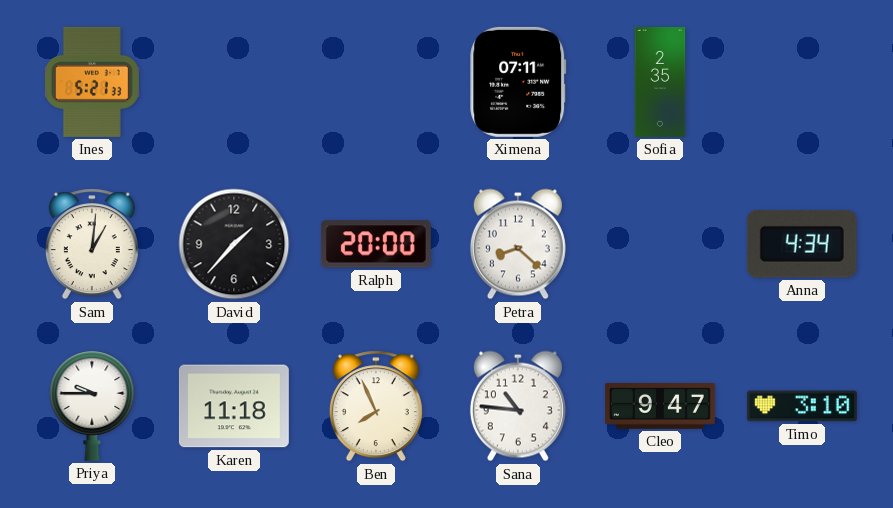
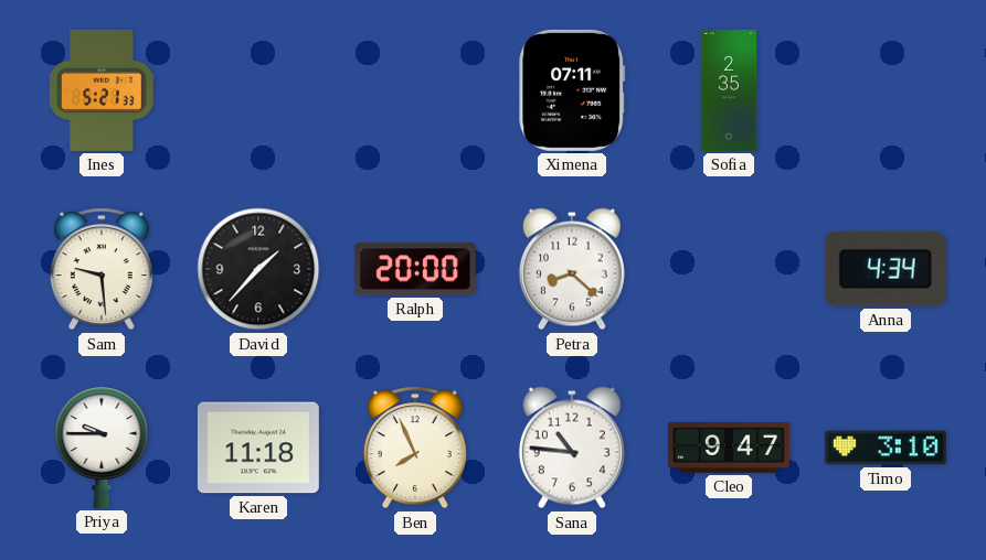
Sam: 1:01 -> 9:29 (102, 269)
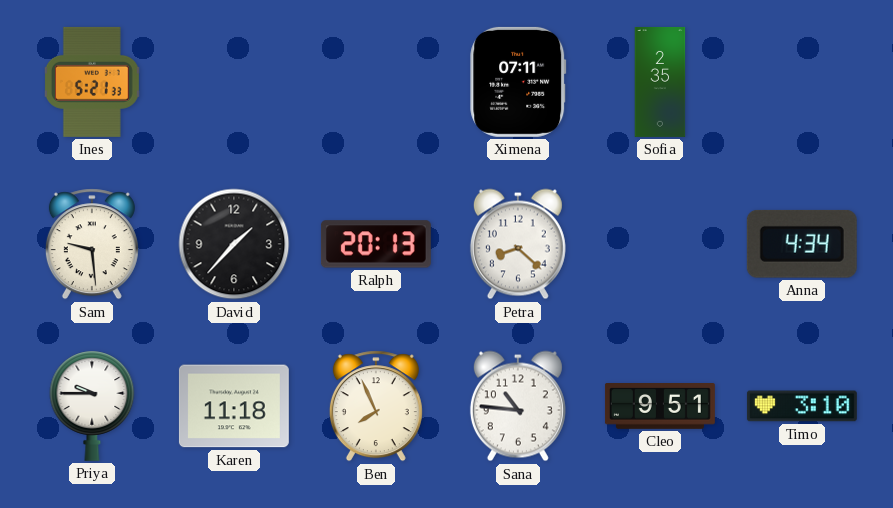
Ralph: 20:00 -> 20:13 (376, 244)
Cleo: 9:47 -> 9:51 (660, 407)
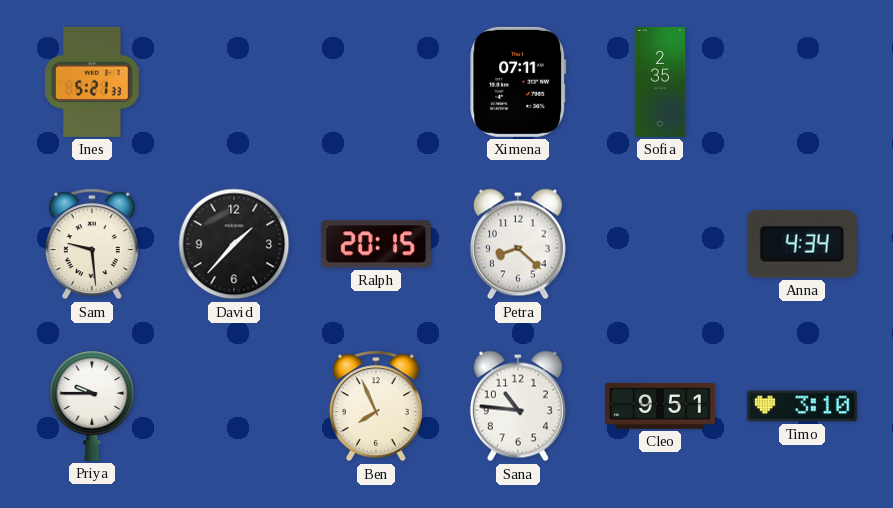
Ralph: 20:13 -> 20:15 (376, 244)
Karen: 11:18 -> none (234, 406)
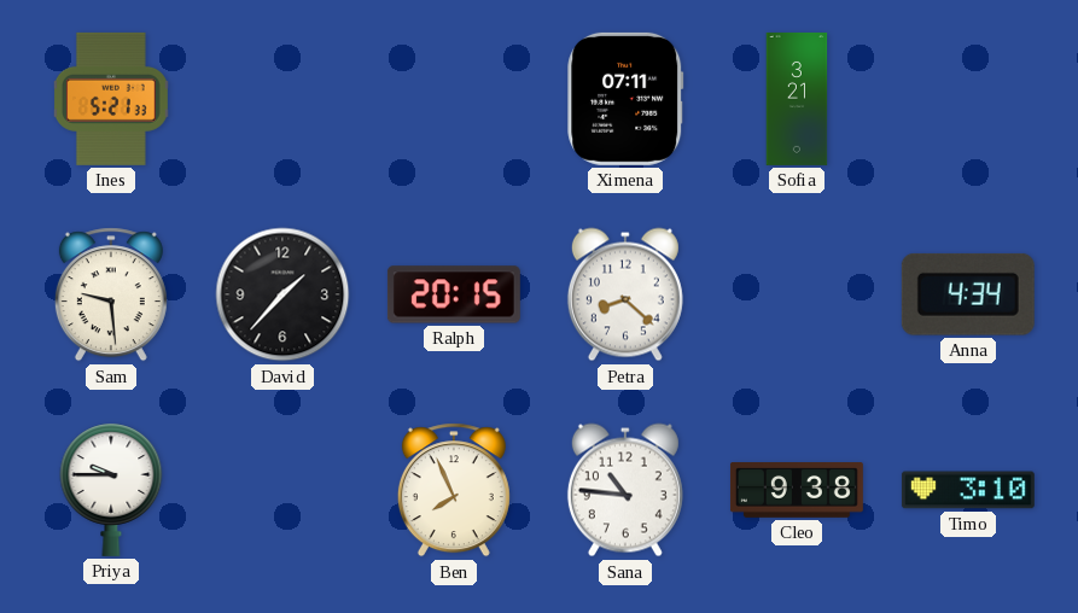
Sofia: 2:35 -> 3:21 (797, 99)
Cleo: 9:51 -> 9:38 (797, 491)
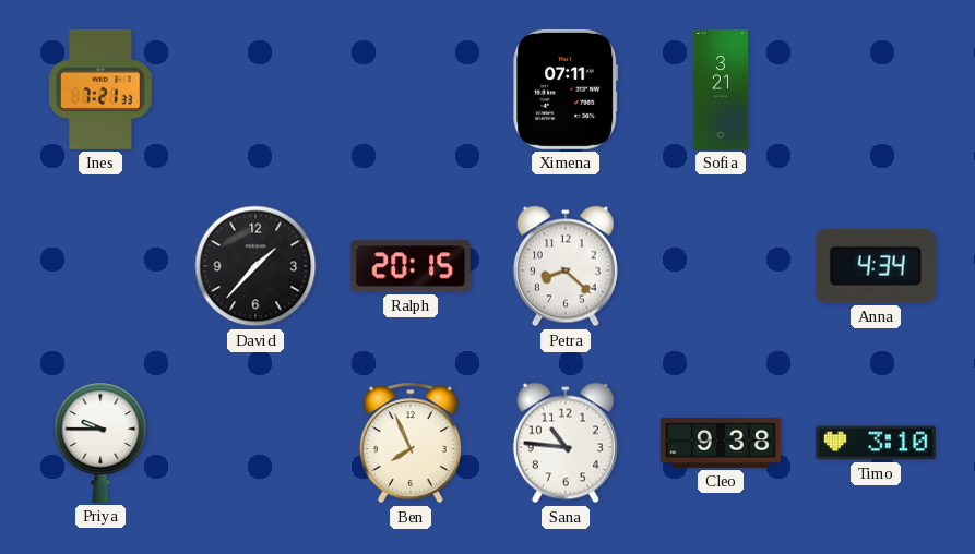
Ines: 5:21 -> 7:21 (100, 89)
Sam: 9:29 -> none (111, 294)
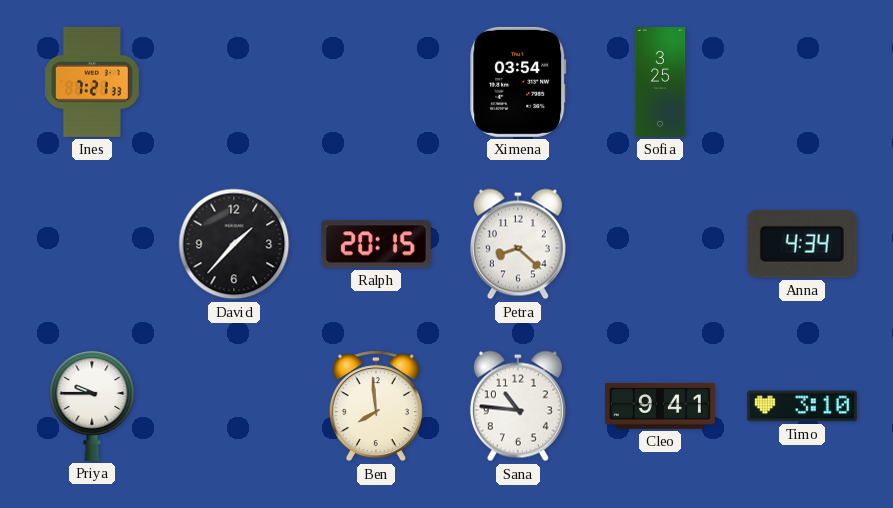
Ximena: 07:11 -> 03:54 (518, 82)
Sofia: 3:21 -> 3:25 (660, 82)
Ben: 7:56 -> 7:59 (376, 406)
Cleo: 9:38 -> 9:41 (660, 407)
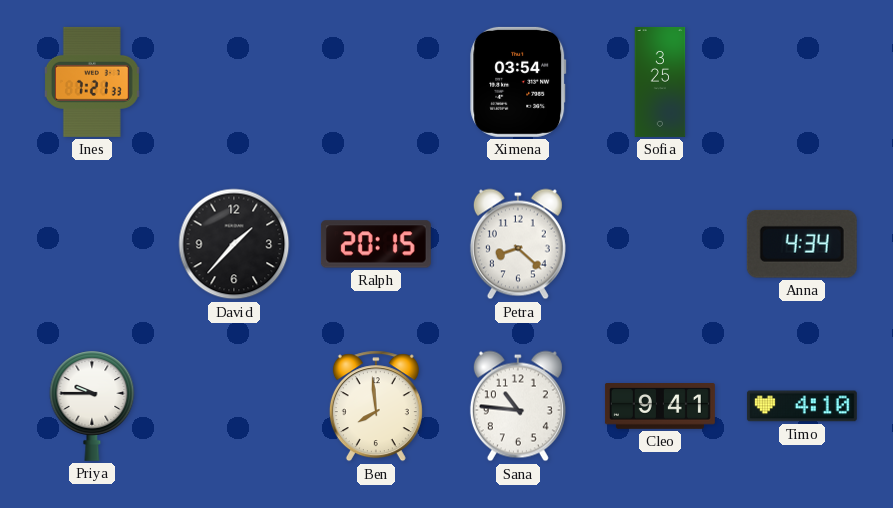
Timo: 3:10 -> 4:10 (802, 406)
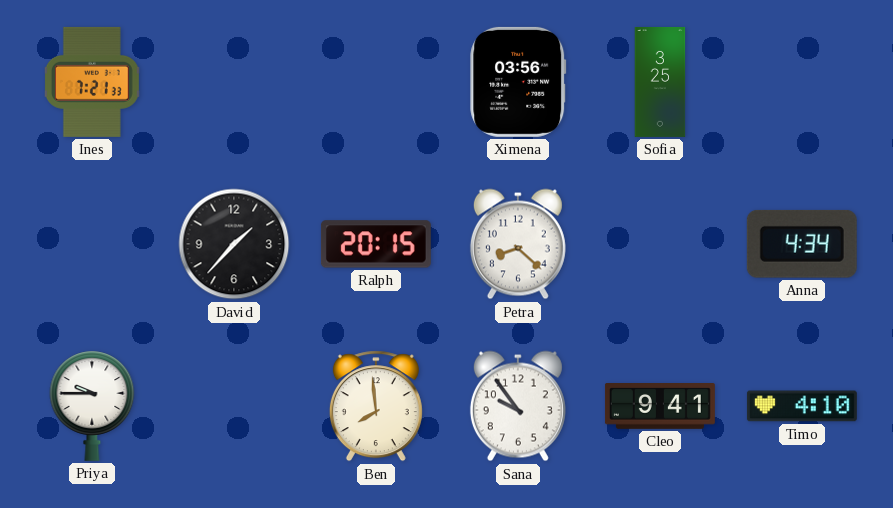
Ximena: 03:54 -> 03:56 (518, 82)
Sana: 10:46 -> 9:54 (518, 406)
